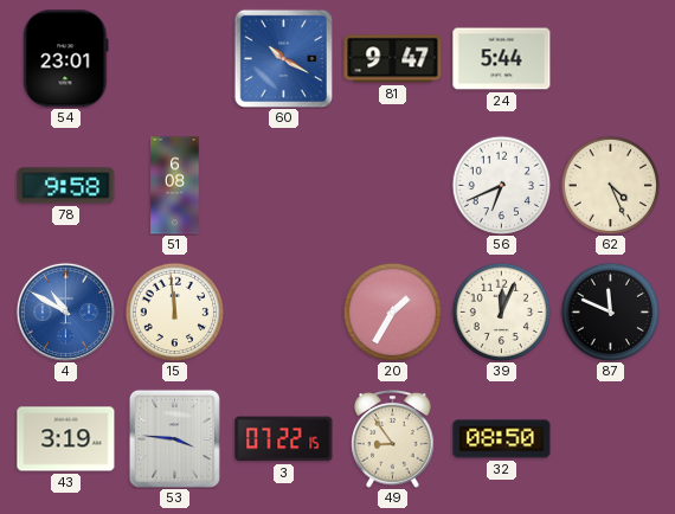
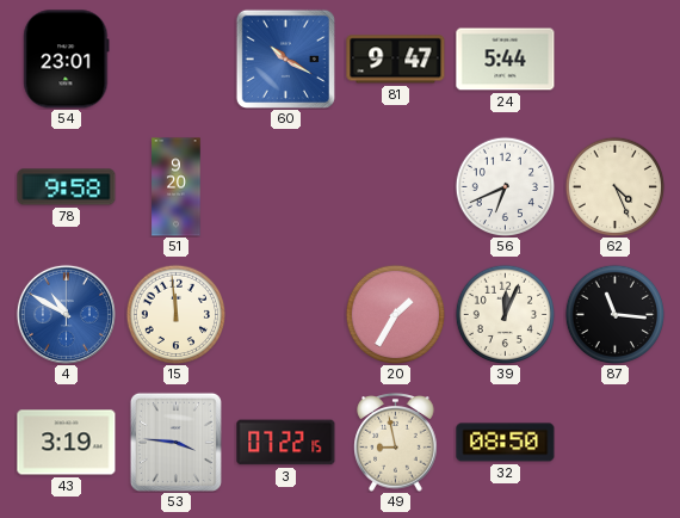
51: 6:08 -> 9:20 (177, 187)
87: 11:49 -> 11:16 (614, 314)
49: 8:54 -> 8:58 (396, 443)
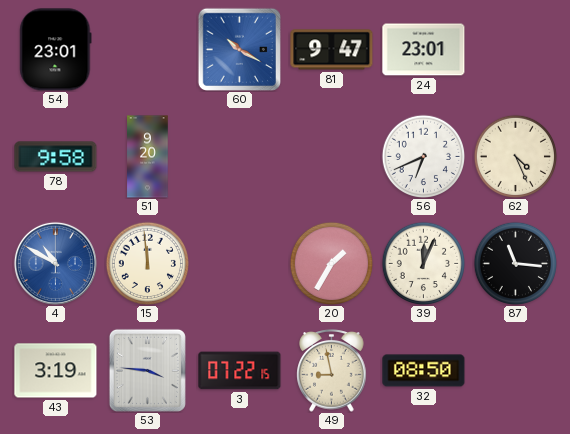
24: 5:44 -> 23:01 (424, 50)
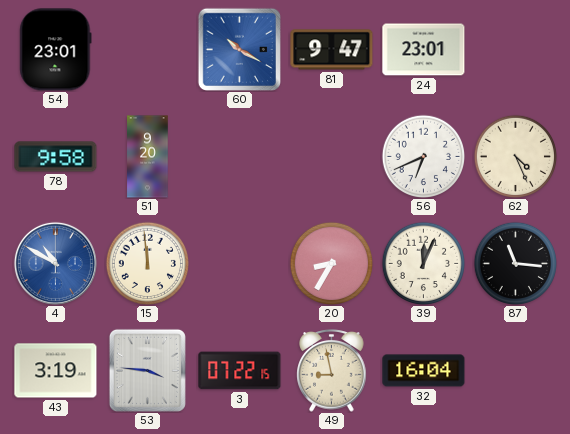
20: 1:35 -> 8:35 (331, 263)
32: 08:50 -> 16:04 (424, 371)
